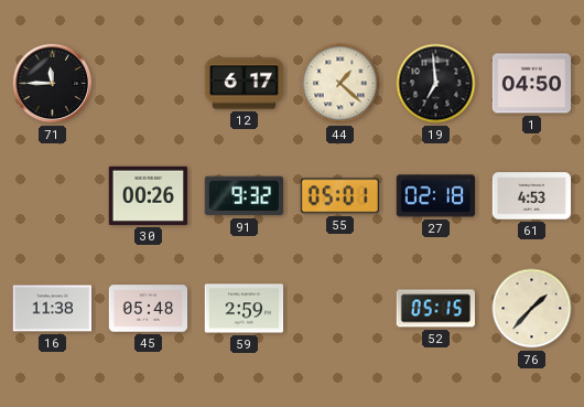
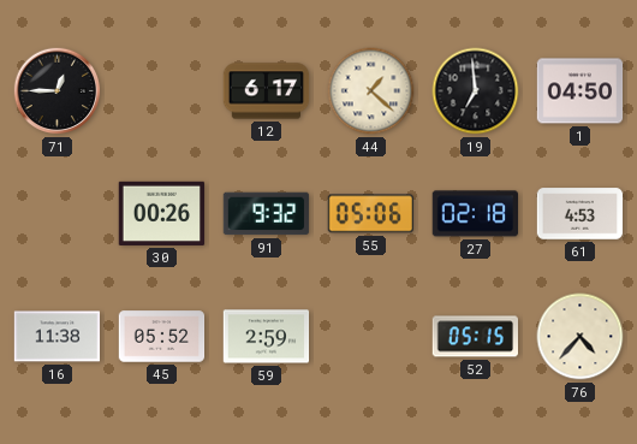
71: 11:45 -> 12:45 (58, 91)
55: 05:01 -> 05:06 (370, 214)
45: 05:48 -> 05:52 (162, 337)
76: 1:37 -> 4:37 (581, 337)
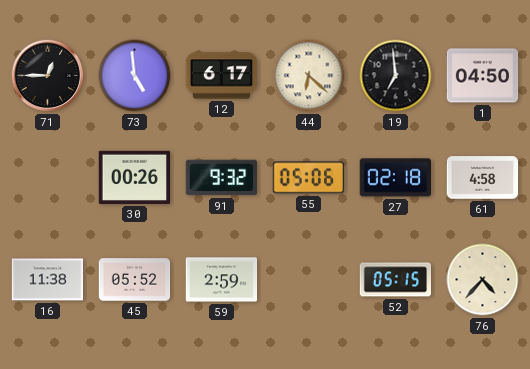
73: none -> 4:59 (135, 76)
44: 1:22 -> 6:22 (309, 76)
61: 4:53 -> 4:58 (483, 178)
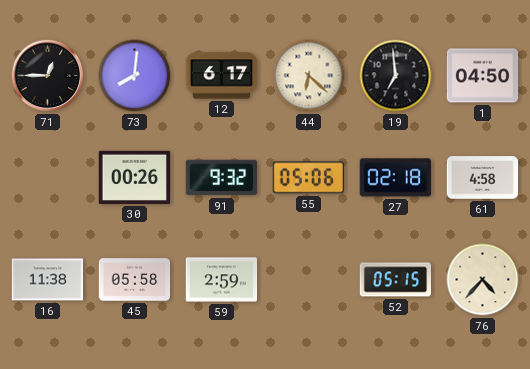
73: 4:59 -> 8:01 (135, 76)
45: 05:52 -> 05:58 (135, 280)
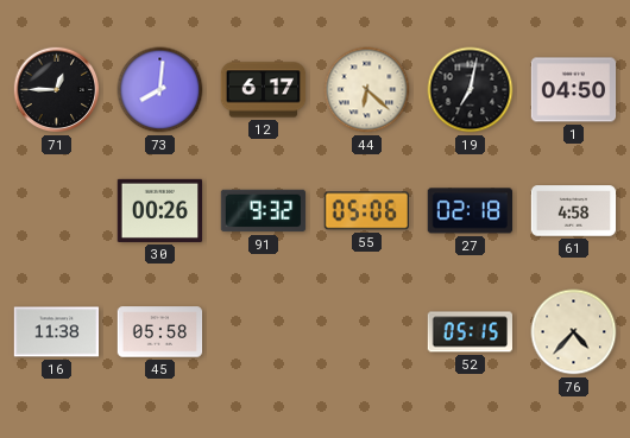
19: 6:59 -> 7:02 (471, 90)
59: 2:59 -> none (222, 280)
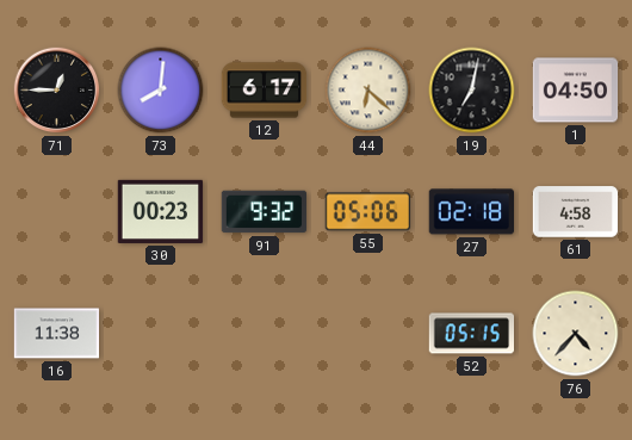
30: 00:26 -> 00:23 (161, 211)
45: 05:58 -> none (160, 332)
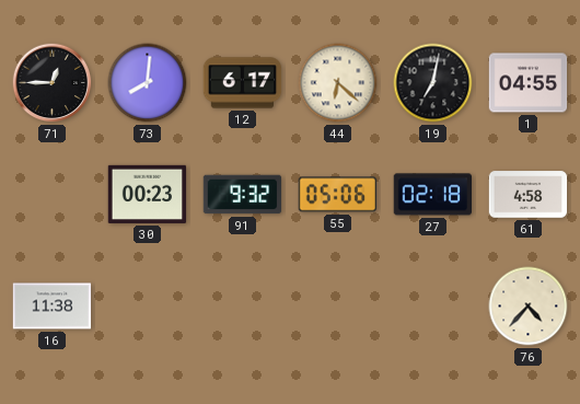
1: 04:50 -> 04:55 (529, 83)
52: 05:15 -> none (472, 334)
